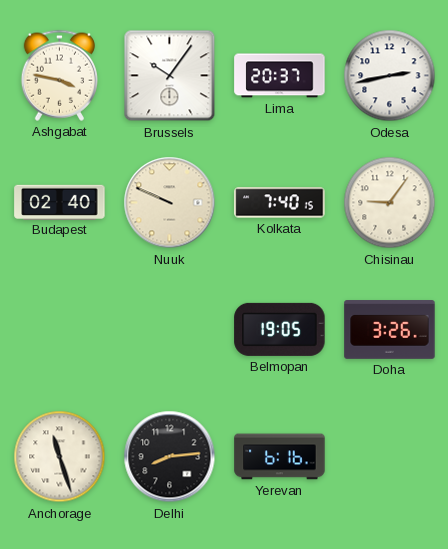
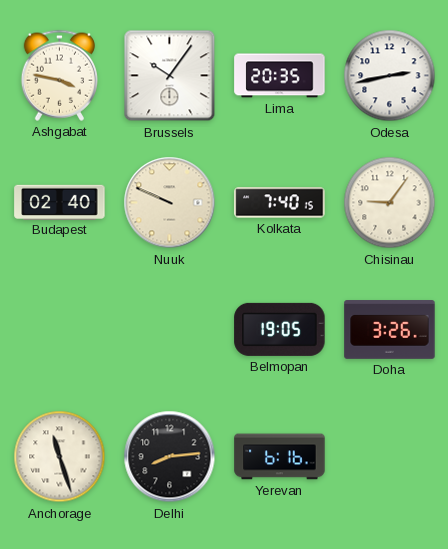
Lima: 20:37 -> 20:35 (280, 76)
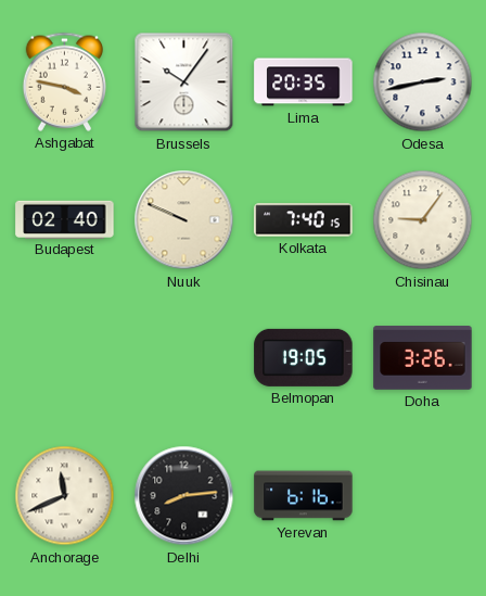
Anchorage: 11:27 -> 11:41 (65, 496)
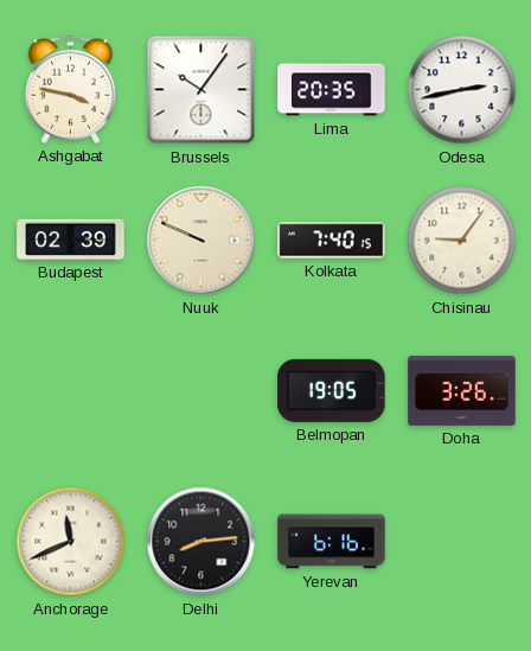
Budapest: 02:40 -> 02:39 (71, 240)
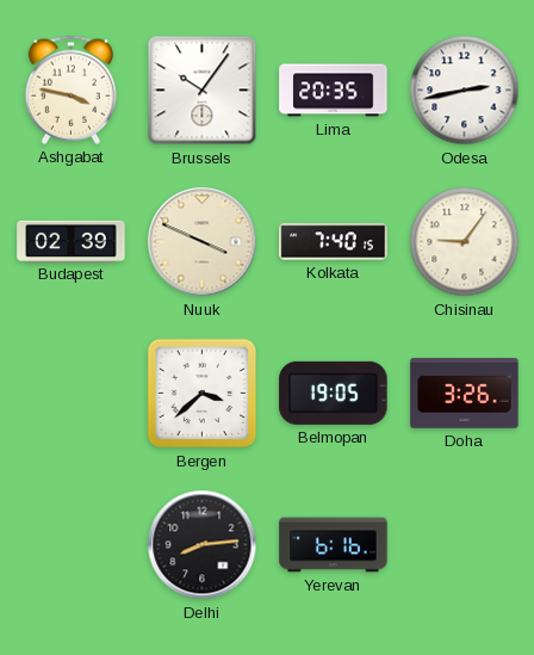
Nuuk: 9:49 -> 3:49 (203, 242)
Bergen: none -> 3:38 (203, 394)
Anchorage: 11:41 -> none (71, 542)
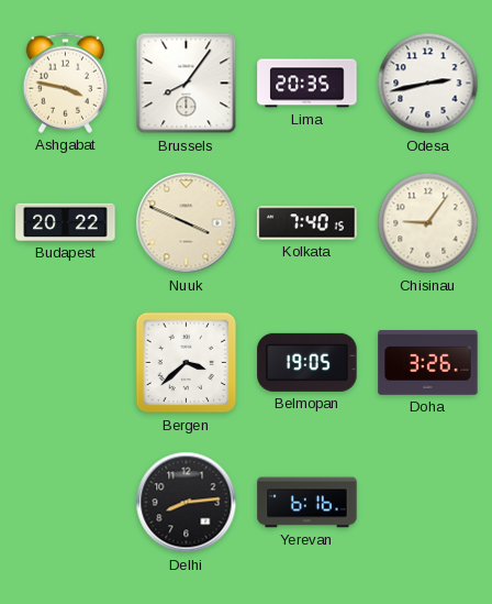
Brussels: 10:06 -> 8:06 (187, 84)
Budapest: 02:39 -> 20:22 (66, 222)
